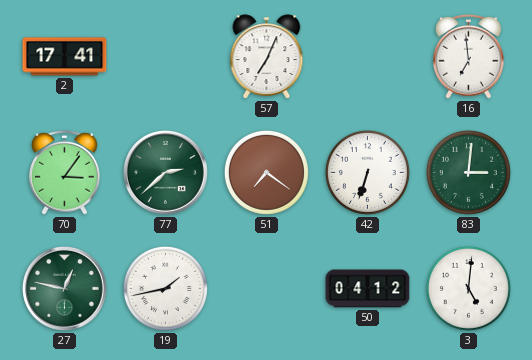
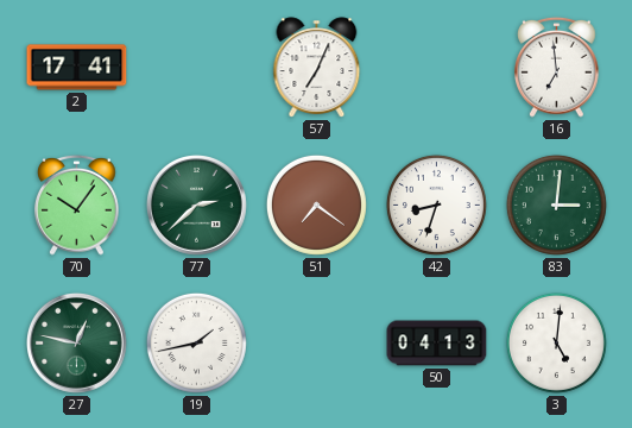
70: 3:06 -> 10:06 (77, 204)
42: 6:33 -> 8:33 (436, 204)
50: 04:12 -> 04:13 (437, 344)
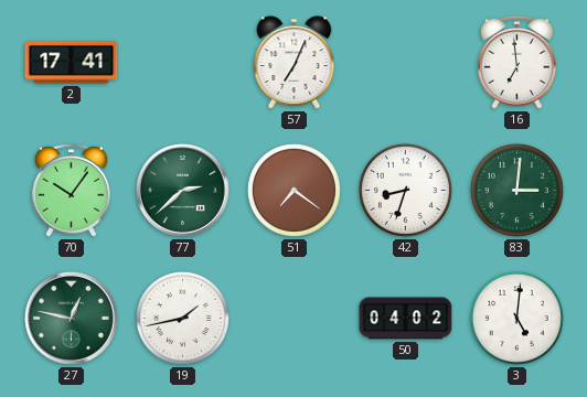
50: 04:13 -> 04:02 (406, 319)
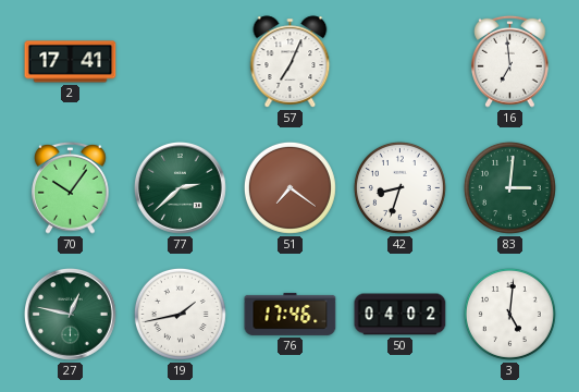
76: none -> 17:46 (291, 314)
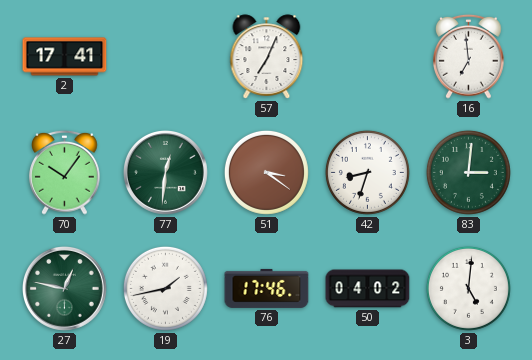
77: 2:38 -> 12:31 (166, 173)
51: 7:21 -> 3:21 (266, 172)
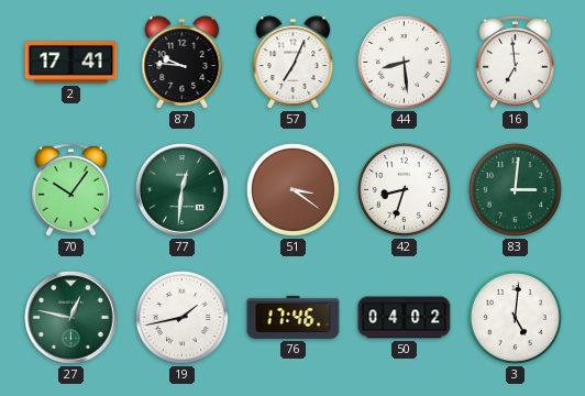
87: none -> 9:46 (183, 63)
44: none -> 8:29 (404, 62)
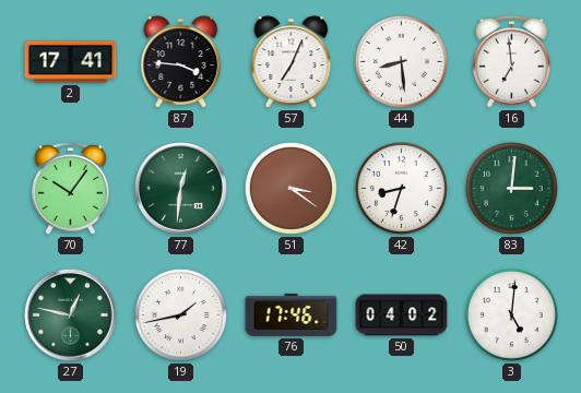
87: 9:46 -> 3:46 (181, 62)
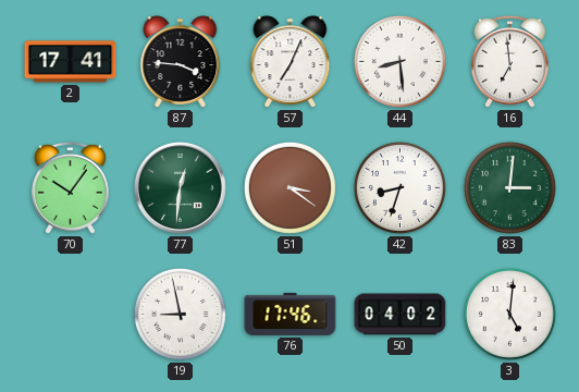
27: 12:47 -> none (71, 315)
19: 1:43 -> 8:58 (180, 314)
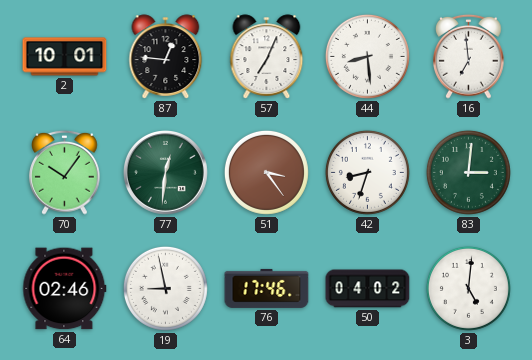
2: 17:41 -> 10:01 (65, 57)
87: 3:46 -> 12:46 (166, 57)
51: 3:21 -> 3:24 (266, 172)
64: none -> 02:46 (65, 289)
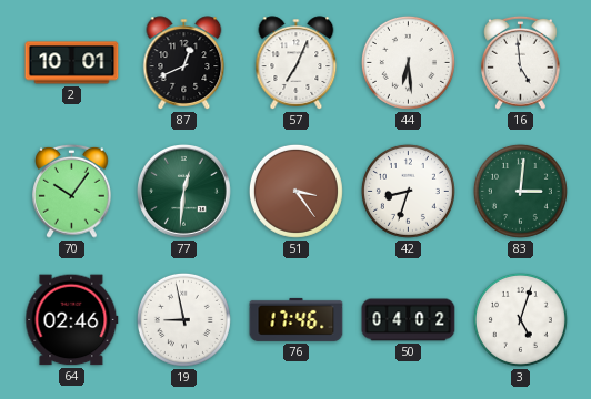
87: 12:46 -> 12:41 (184, 63)
44: 8:29 -> 6:29 (408, 62)
16: 6:59 -> 4:59 (521, 62)
3: 5:01 -> 5:03 (520, 319)
